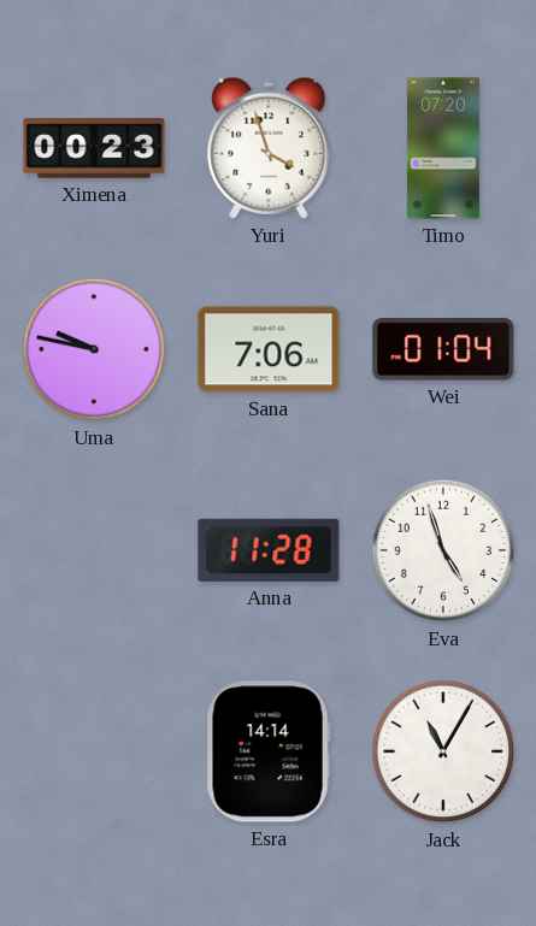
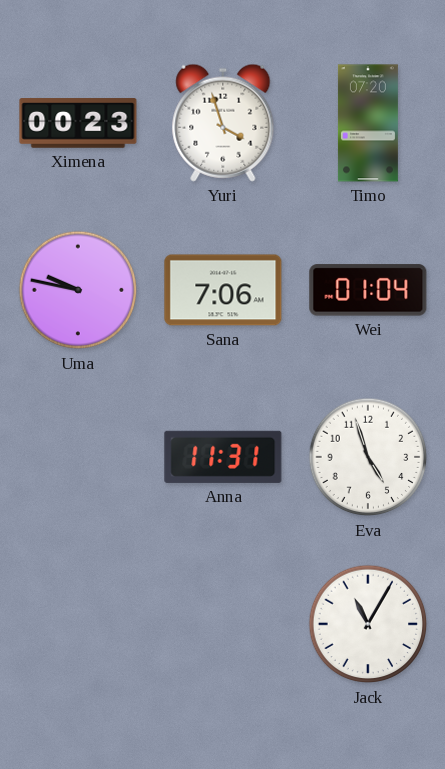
Anna: 11:28 -> 11:31 (223, 457)
Esra: 14:14 -> none (269, 751)
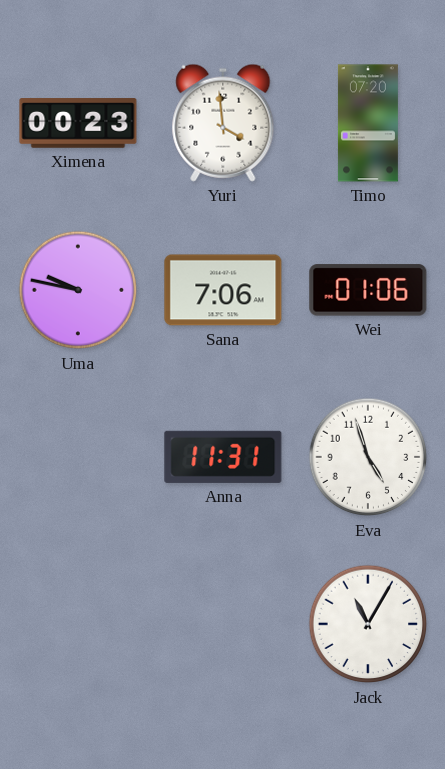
Yuri: 3:57 -> 3:59 (223, 123)
Wei: 01:04 -> 01:06 (368, 290)
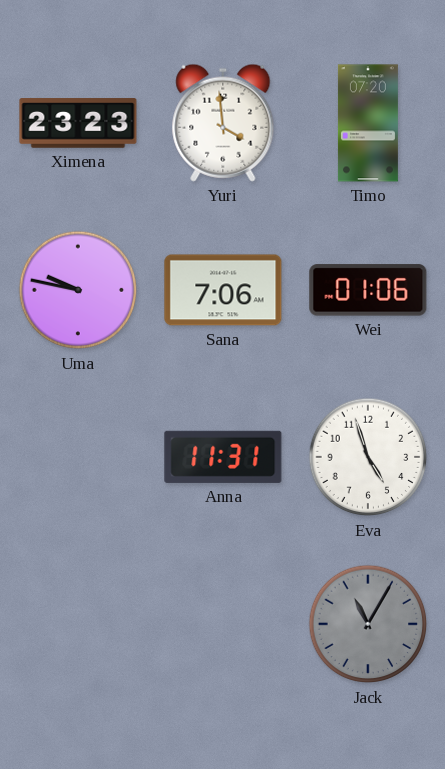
Ximena: 00:23 -> 23:23 (78, 123)
Jack dial: white -> grey (368, 624)
